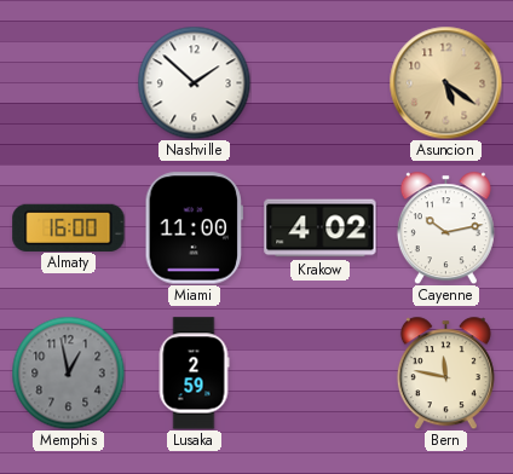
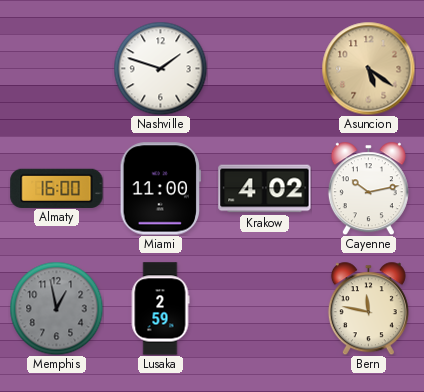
Nashville: 1:52 -> 1:48 (160, 68)
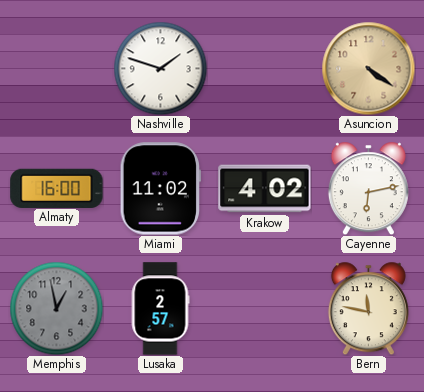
Asuncion: 5:21 -> 4:21 (368, 68)
Miami: 11:00 -> 11:02 (160, 189)
Cayenne: 10:13 -> 6:13 (368, 188)
Lusaka: 2:59 -> 2:57 (160, 309)
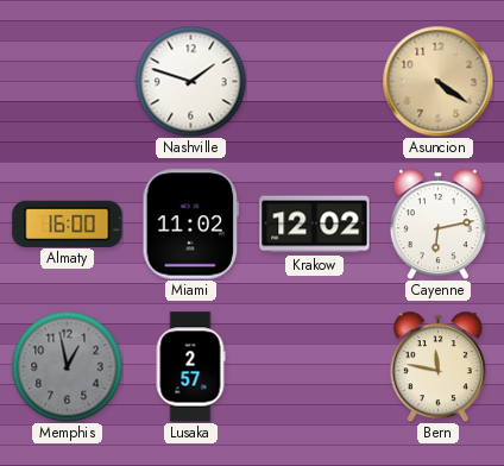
Krakow: 4:02 -> 12:02 (315, 225)
